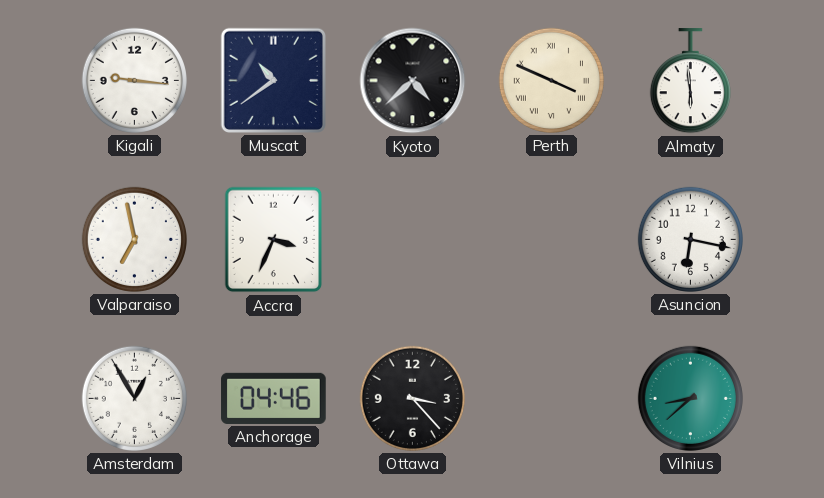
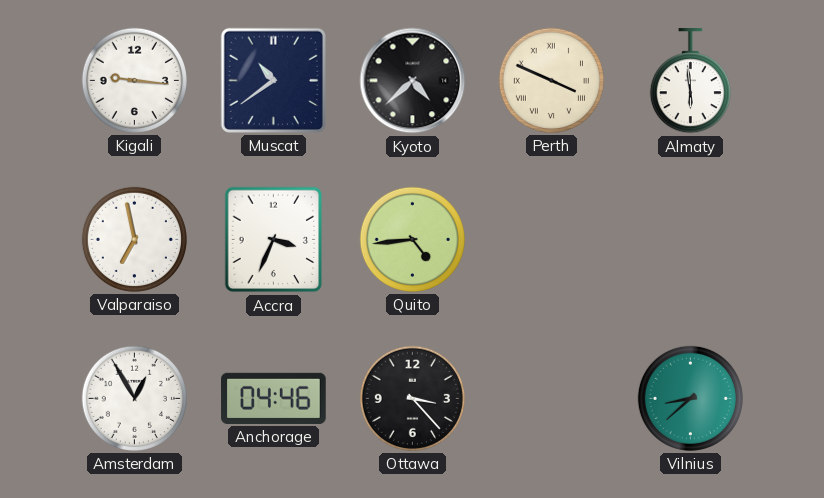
Quito: none -> 4:44 (412, 239)
Asuncion: 6:17 -> none (690, 239)
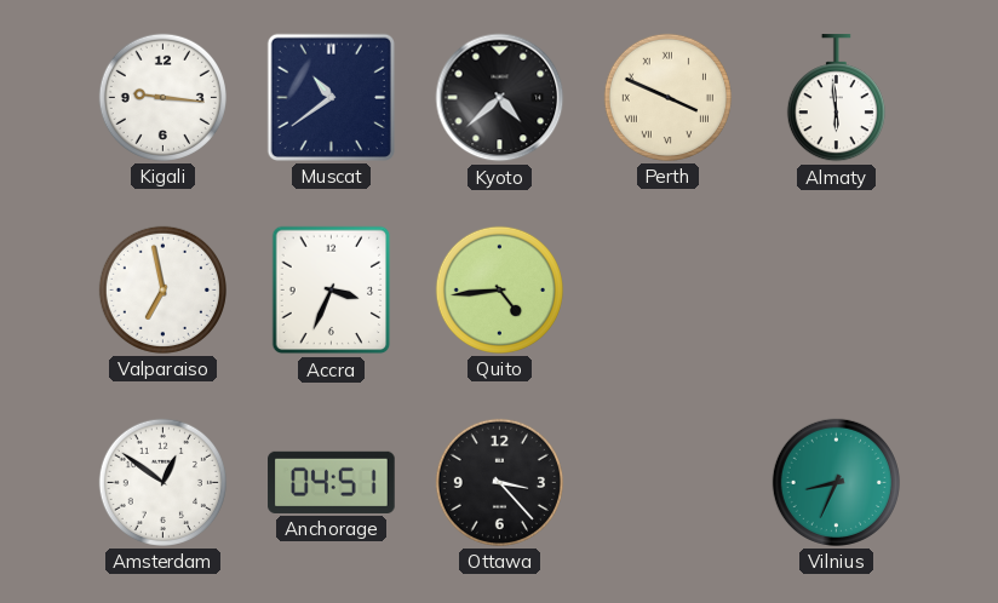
Amsterdam: 12:55 -> 12:51 (162, 482)
Anchorage: 04:46 -> 04:51 (332, 482)
Vilnius: 8:38 -> 8:34 (836, 482)
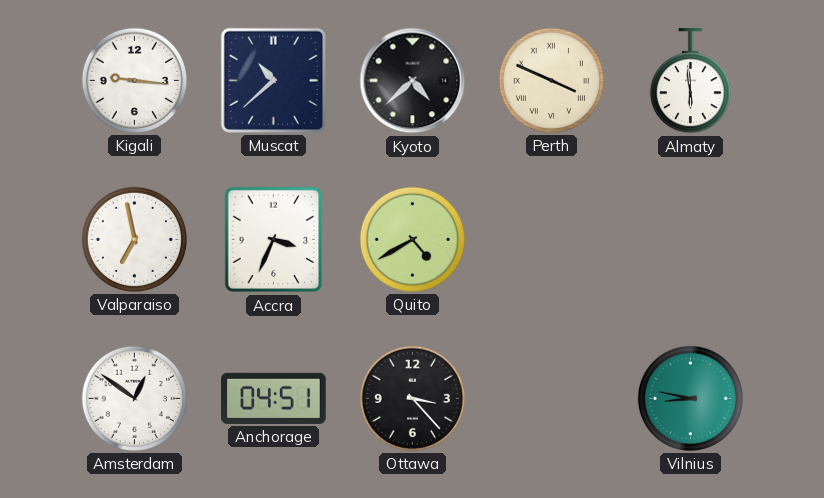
Muscat: 10:39 -> 10:38 (273, 80)
Quito: 4:44 -> 4:40 (412, 239)
Vilnius: 8:34 -> 8:47 (690, 398)
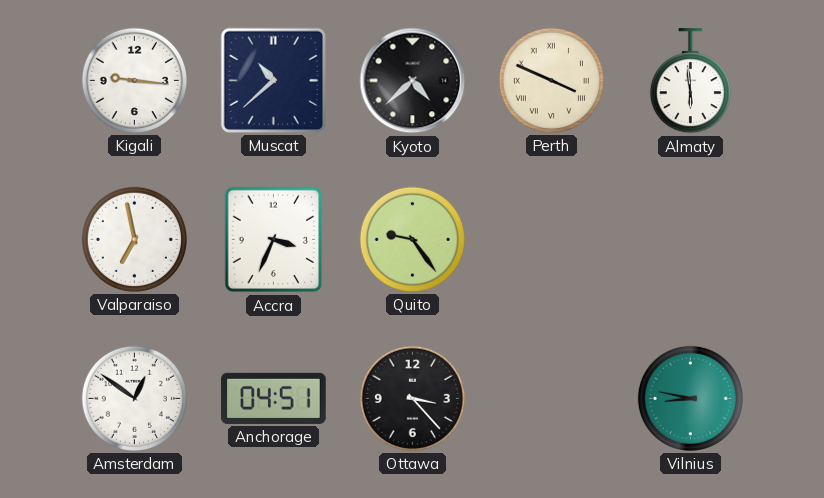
Quito: 4:40 -> 9:24 (412, 239)
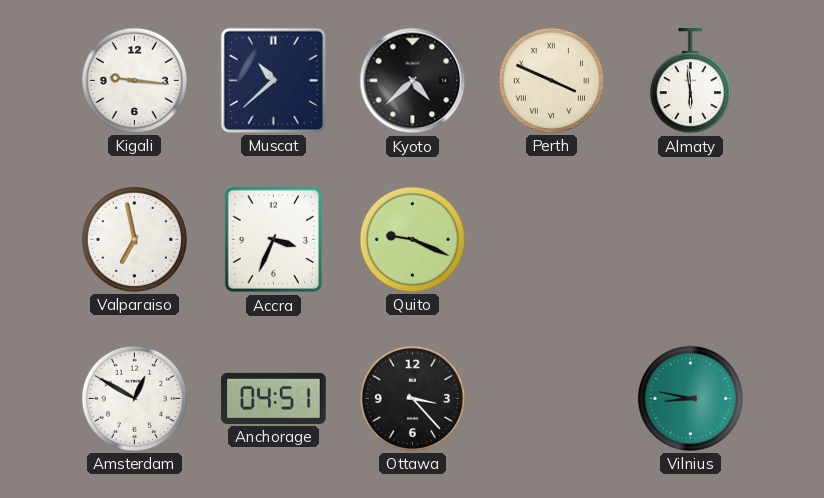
Quito: 9:24 -> 9:19 (412, 239)
Amsterdam: 12:51 -> 12:50 (134, 398)
